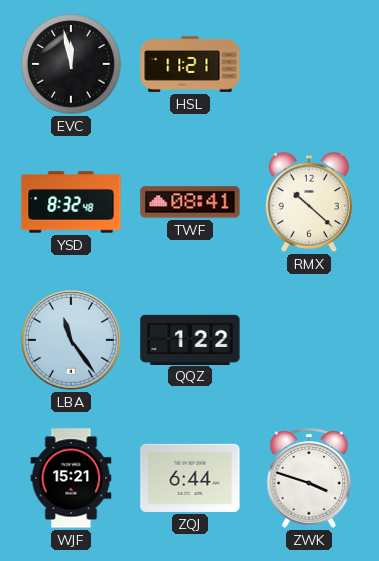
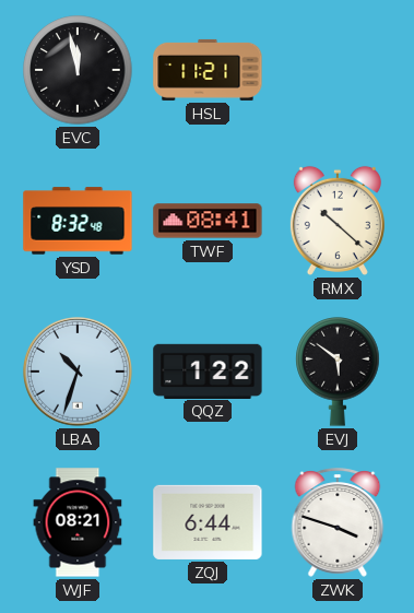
LBA: 11:24 -> 10:33 (79, 373)
EVJ: none -> 5:51 (338, 373)
WJF: 15:21 -> 08:21 (78, 522)
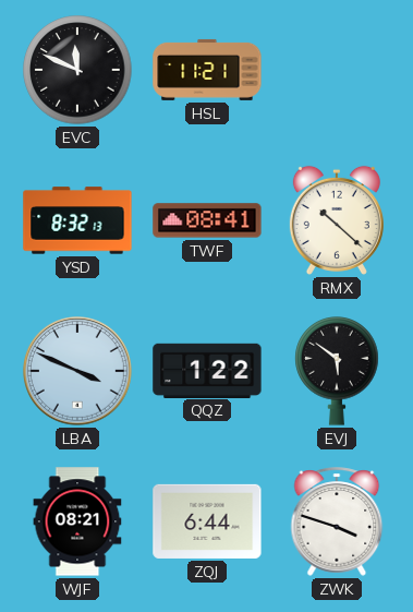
EVC: 11:58 -> 11:49 (77, 70)
YSD: 8:32:48 -> 8:32:13 (77, 220)
LBA: 10:33 -> 3:49 (78, 372)
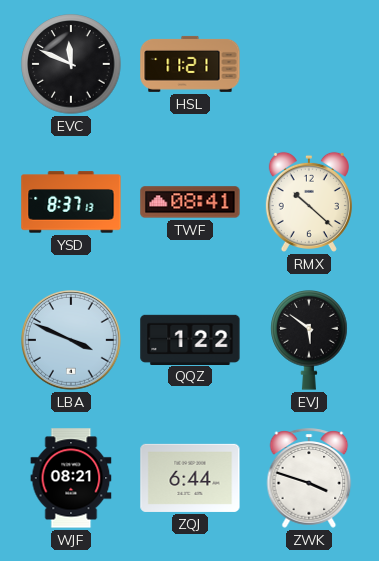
YSD: 8:32 -> 8:37 (71, 202)
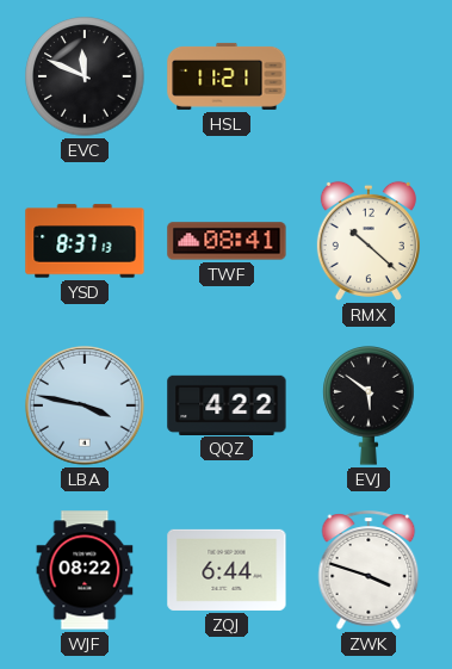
LBA: 3:49 -> 3:47 (86, 407)
QQZ: 1:22 -> 4:22 (227, 404)
WJF: 08:21 -> 08:22 (85, 570)
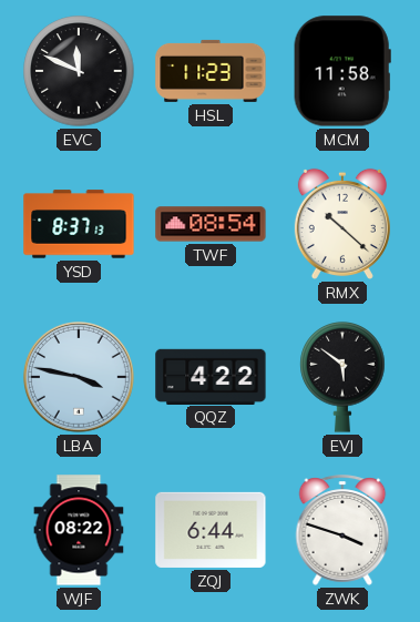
HSL: 11:21 -> 11:23 (211, 71)
MCM: none -> 11:58 (342, 71)
TWF: 08:41 -> 08:54 (211, 224)
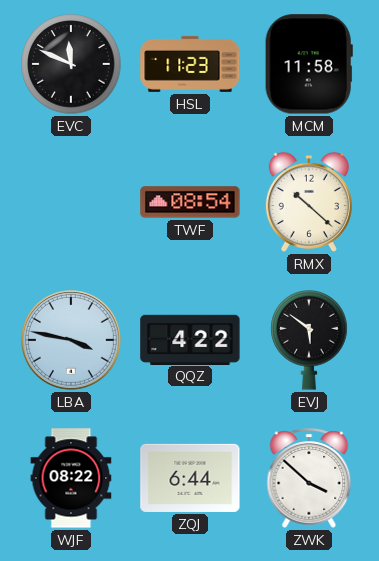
YSD: 8:37 -> none (79, 224)
ZWK: 3:48 -> 3:52 (309, 478)
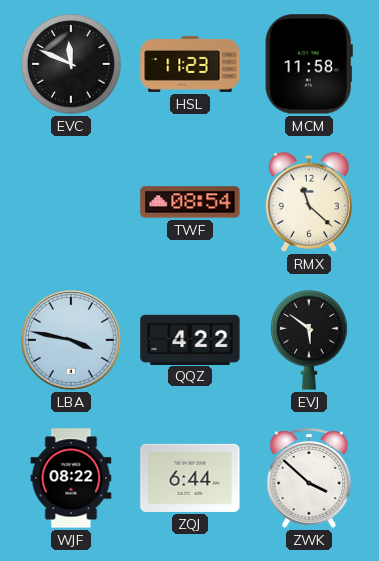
RMX: 10:22 -> 11:22 (309, 202)
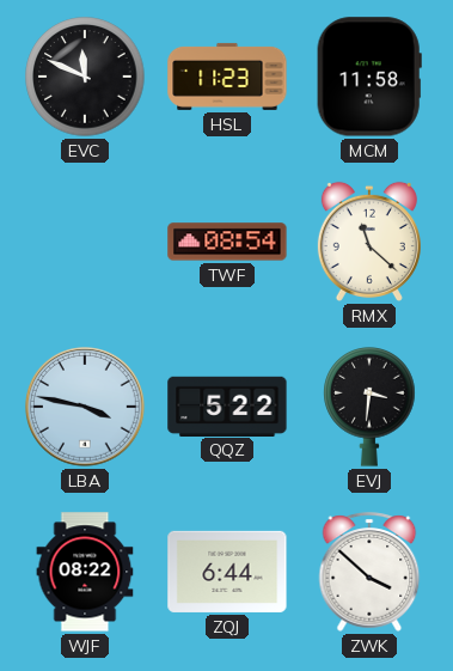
QQZ: 4:22 -> 5:22 (227, 405)
EVJ: 5:51 -> 3:31 (369, 408)
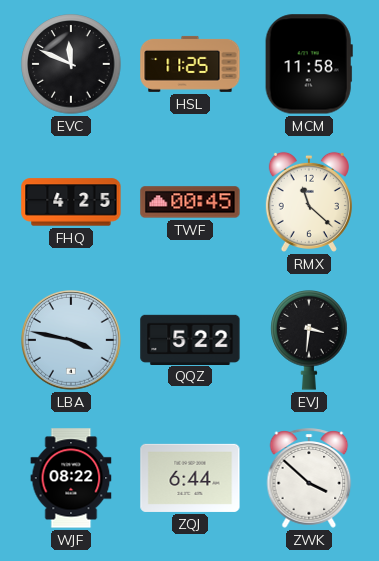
HSL: 11:23 -> 11:25 (190, 64)
FHQ: none -> 4:25 (71, 202)
TWF: 08:54 -> 00:45 (190, 202)
